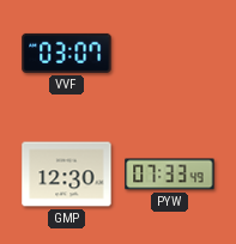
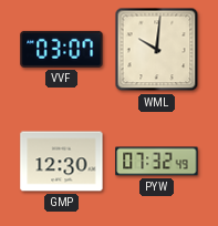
WML: none -> 10:01 (157, 50)
PYW: 07:33 -> 07:32 (157, 162)
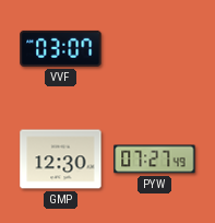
WML: 10:01 -> none (157, 50)
PYW: 07:32 -> 07:27 (155, 160)
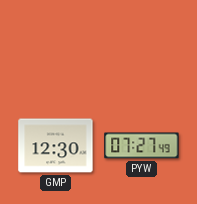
VVF: 03:07 -> none (61, 48)
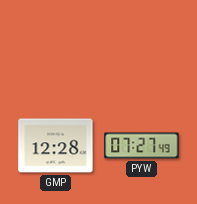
GMP: 12:30 -> 12:28 (56, 146)
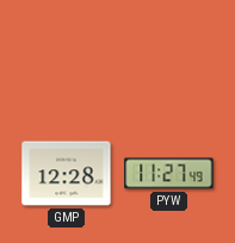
PYW: 07:27 -> 11:27 (169, 174)
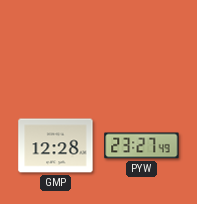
PYW: 11:27 -> 23:27 (142, 146)
